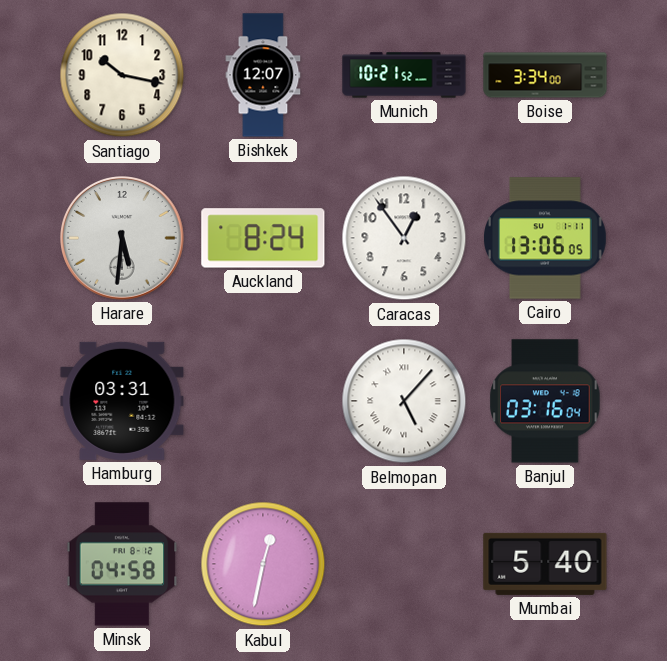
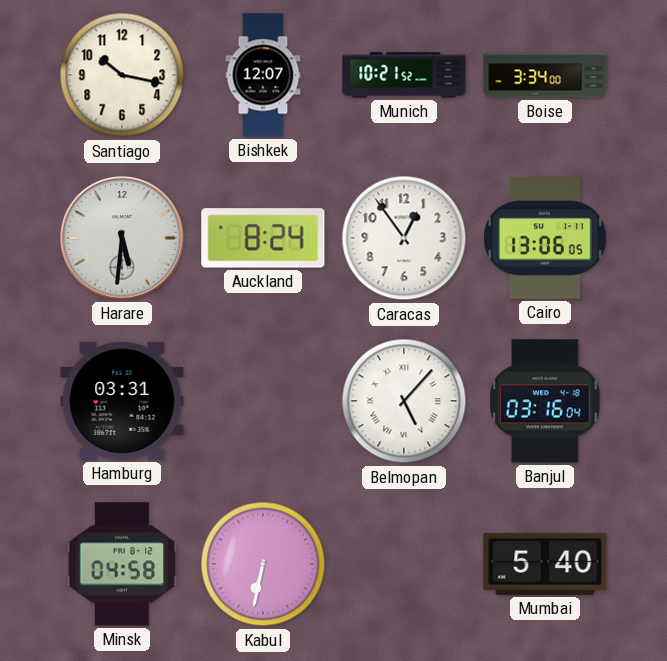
Kabul: 12:32 -> 6:32 (263, 564)
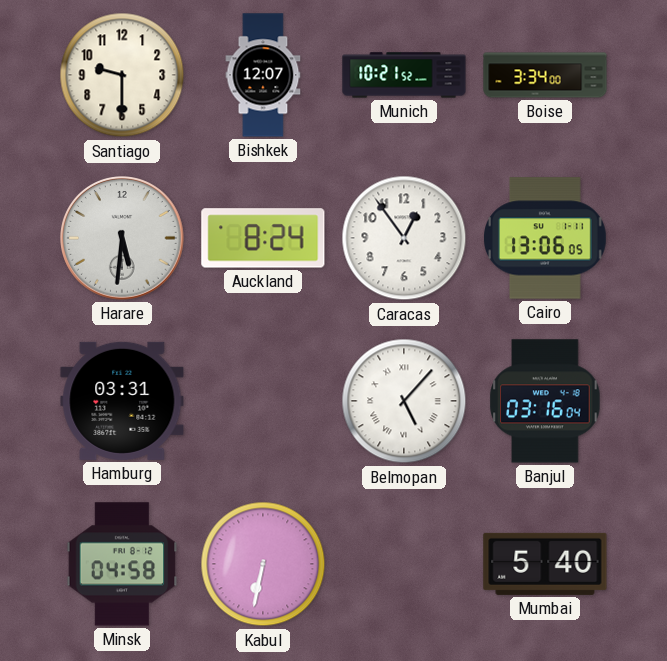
Santiago: 10:17 -> 9:30 (122, 75)
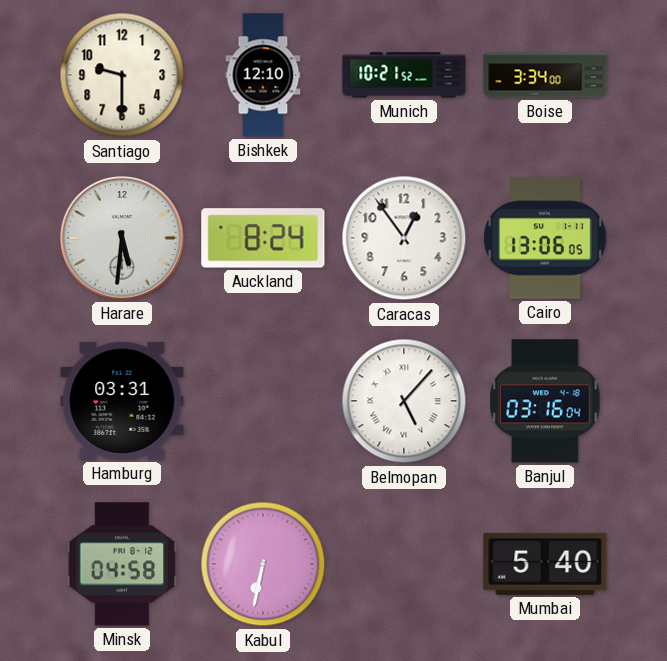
Bishkek: 12:07 -> 12:10 (263, 75)
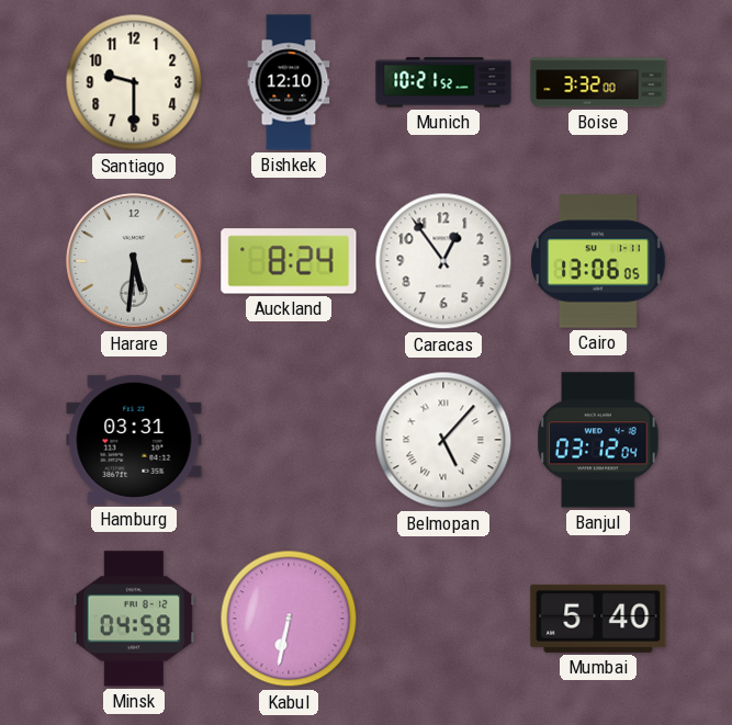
Boise: 3:34 -> 3:32 (598, 82)
Banjul: 03:16 -> 03:12 (598, 440)
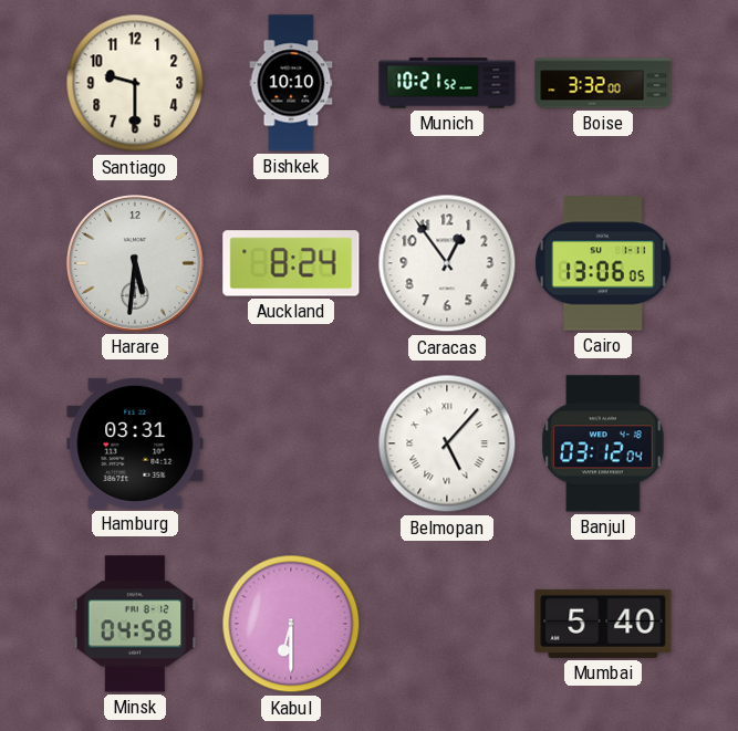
Bishkek: 12:10 -> 10:10 (291, 83)
Kabul: 6:32 -> 6:30 (291, 624)
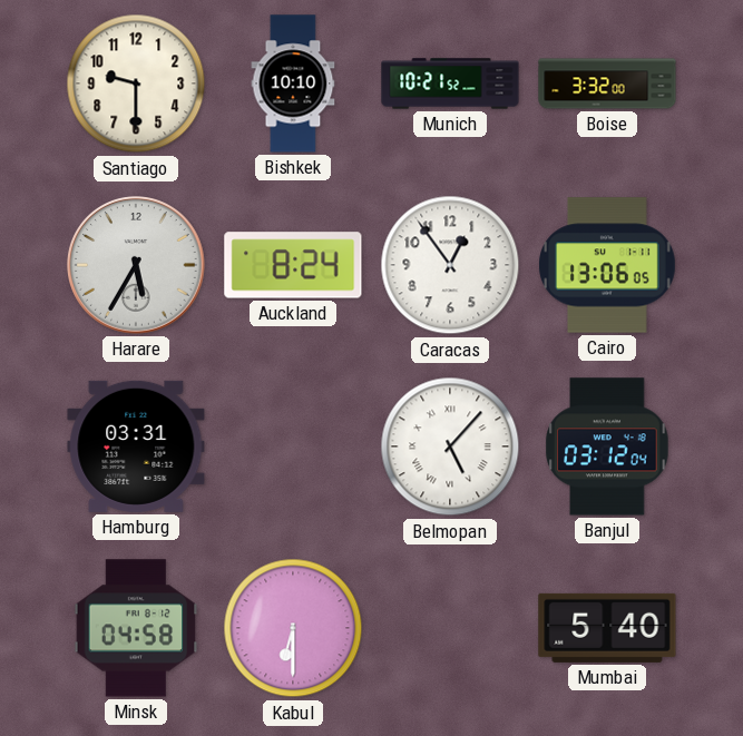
Harare: 5:31 -> 5:35 (136, 265)
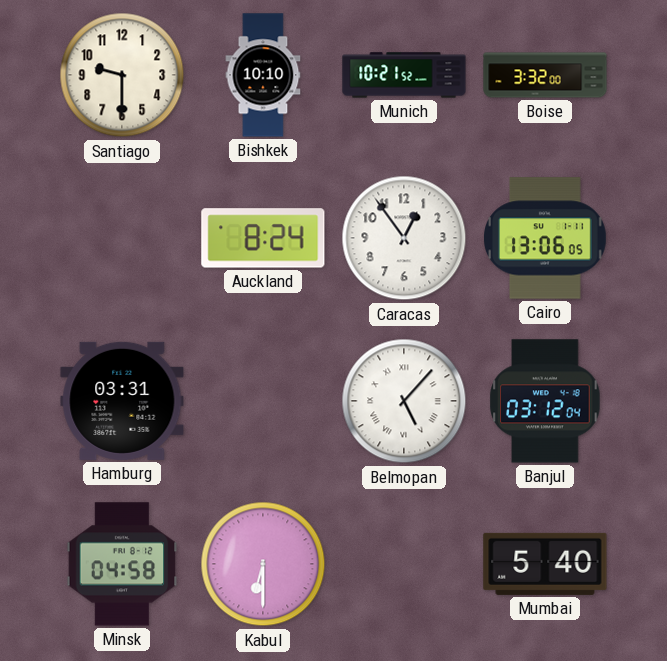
Harare: 5:35 -> none (136, 265)
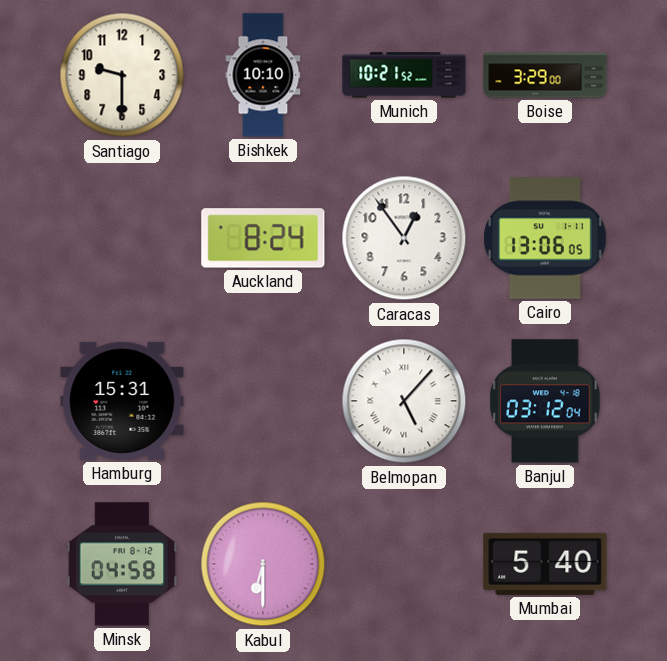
Boise: 3:32 -> 3:29 (545, 75)
Hamburg: 03:31 -> 15:31 (122, 401)
